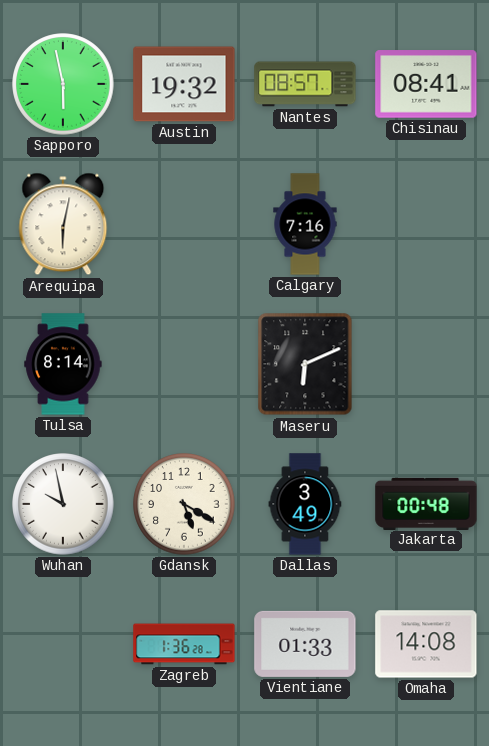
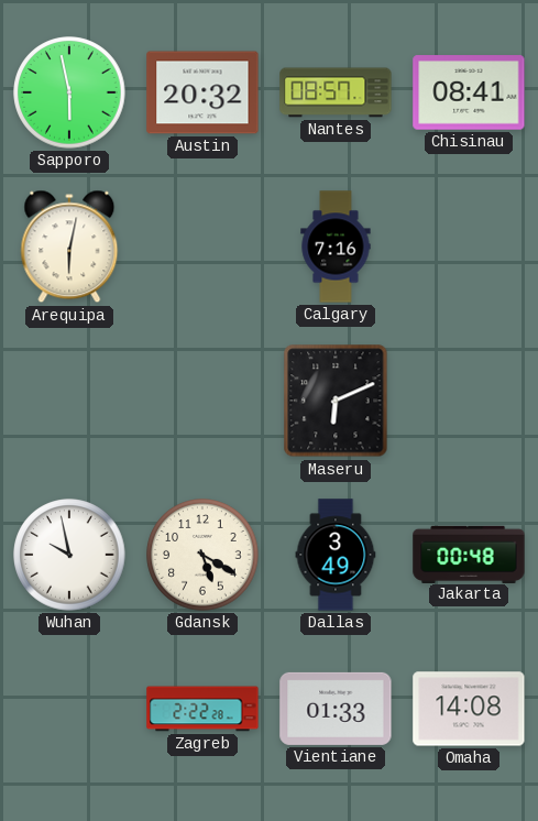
Austin: 19:32 -> 20:32 (202, 92)
Tulsa: 8:14 -> none (63, 364)
Zagreb: 1:36 -> 2:22 (202, 709)
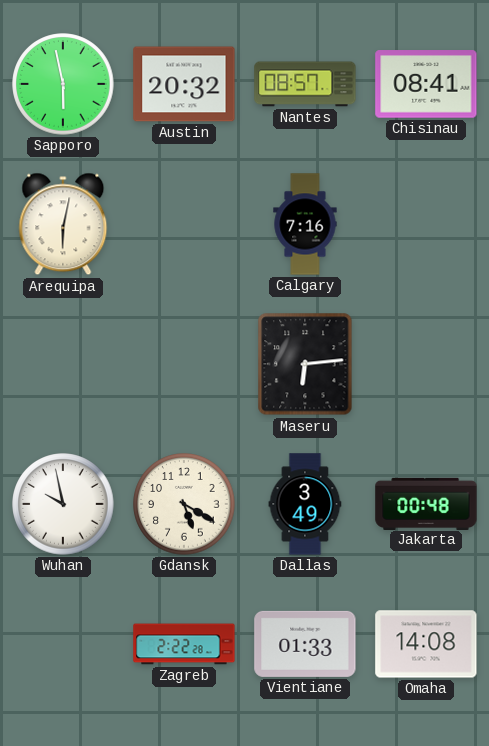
Maseru: 6:11 -> 6:14 (305, 364)
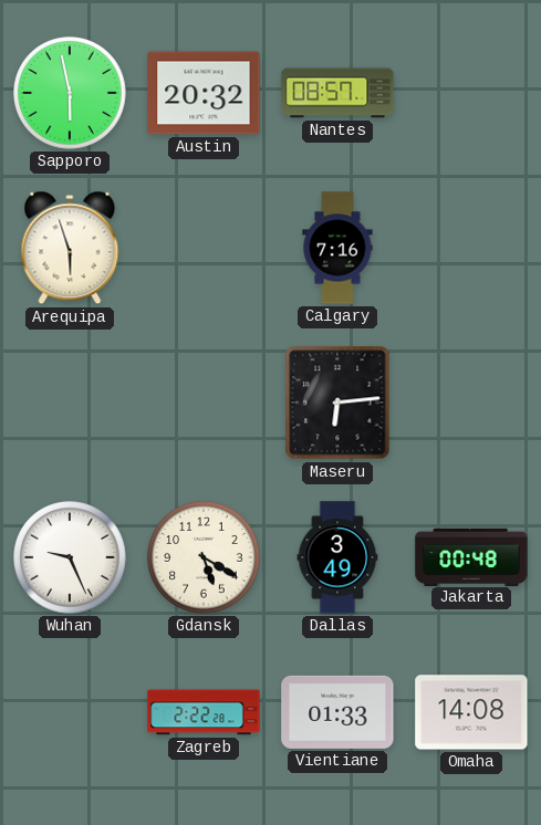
Chisinau: 08:41 -> none (426, 84)
Arequipa: 6:02 -> 5:57 (70, 248)
Wuhan: 9:58 -> 9:26 (70, 557)
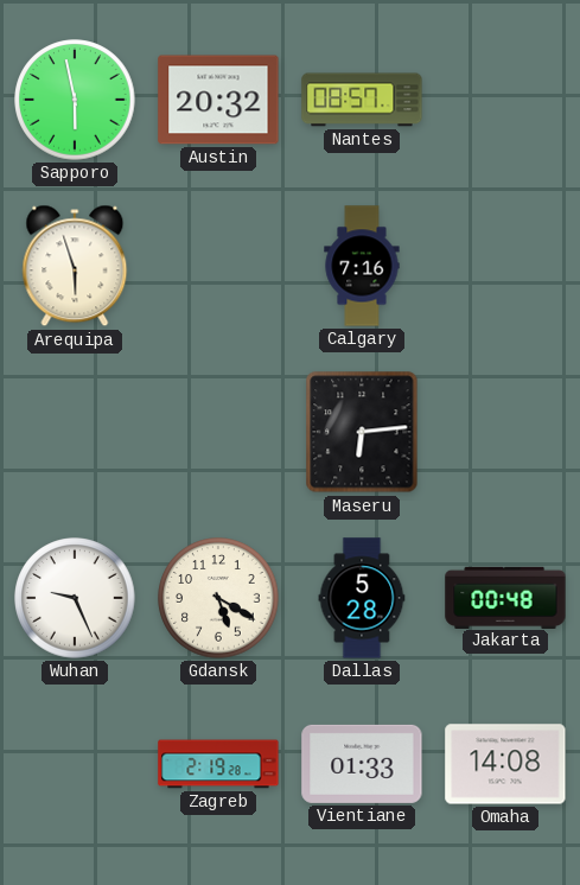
Dallas: 3:49 -> 5:28 (362, 598)
Zagreb: 2:22 -> 2:19 (218, 764)
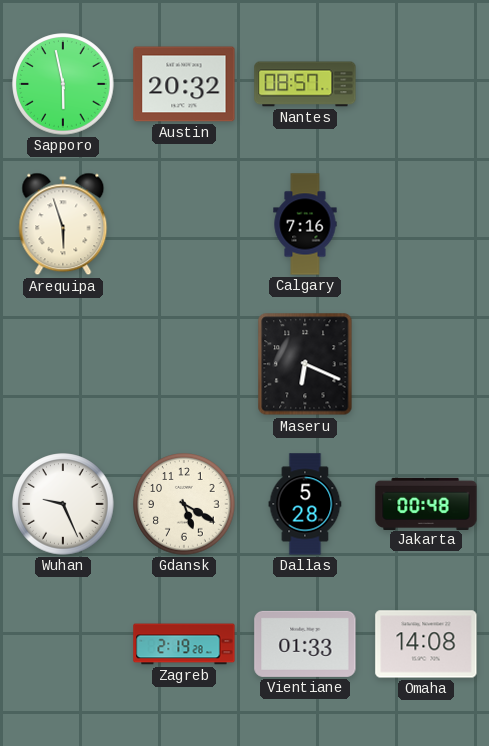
Maseru: 6:14 -> 6:19 (305, 364)
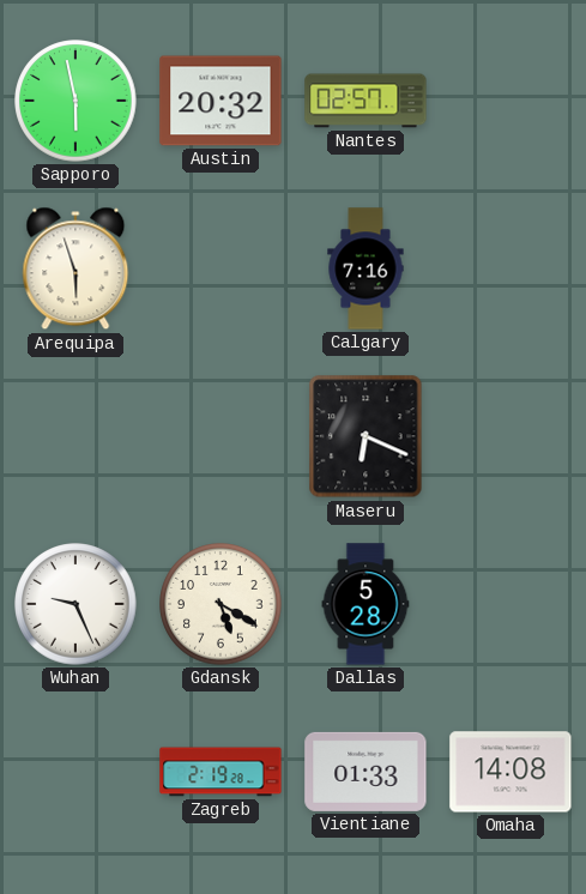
Nantes: 08:57 -> 02:57 (366, 101)
Jakarta: 00:48 -> none (426, 503)
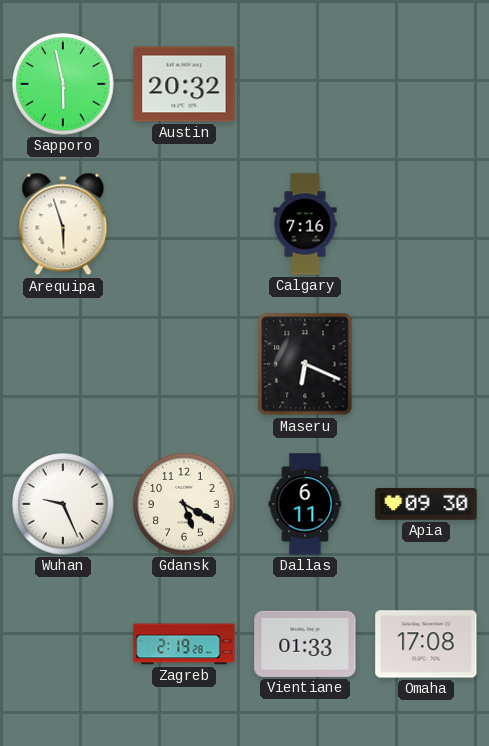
Nantes: 02:57 -> none (366, 101)
Dallas: 5:28 -> 6:11 (305, 504)
Apia: none -> 09:30 (426, 504)
Omaha: 14:08 -> 17:08 (426, 644)
